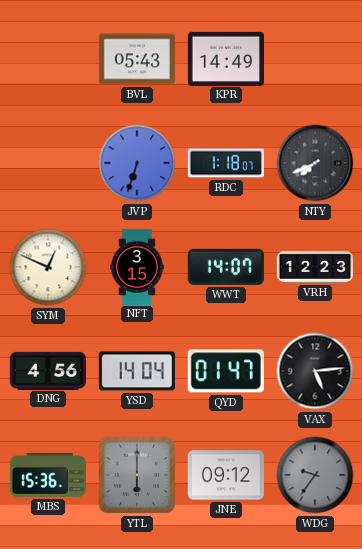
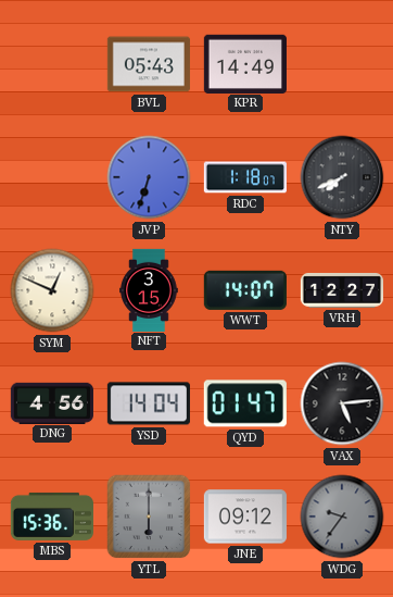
VRH: 12:23 -> 12:27 (341, 290)
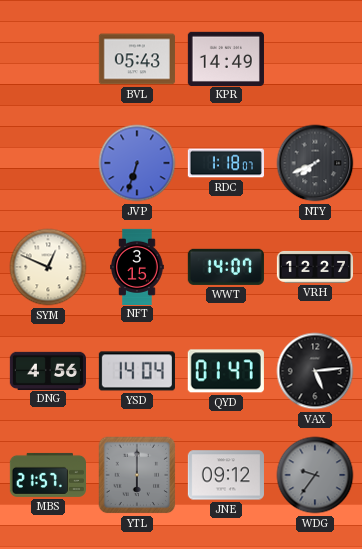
MBS: 15:36 -> 21:57 (48, 475)
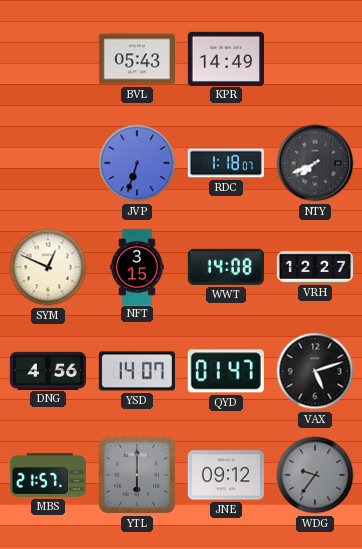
WWT: 14:07 -> 14:08 (226, 267)
YSD: 14:04 -> 14:07 (137, 371)
VAX: 5:14 -> 5:12 (315, 371)
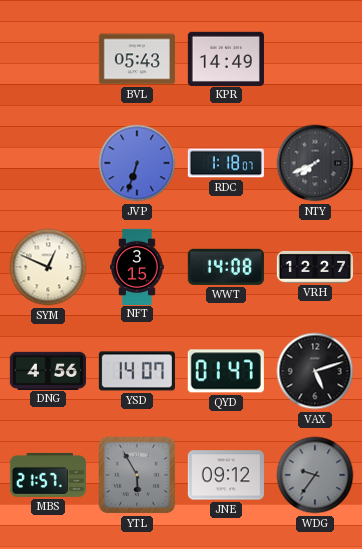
YTL: 6:00 -> 5:55 (137, 475)
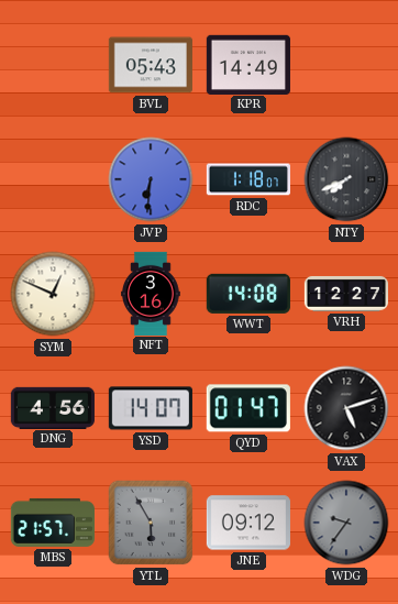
JVP: 6:33 -> 6:31 (151, 179)
NFT: 3:15 -> 3:16 (152, 293)
